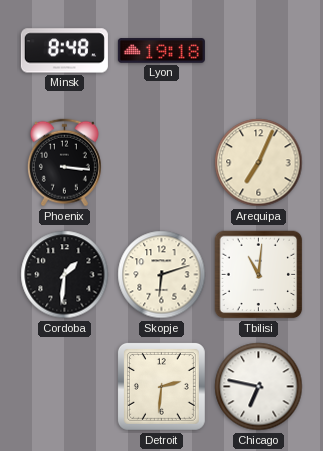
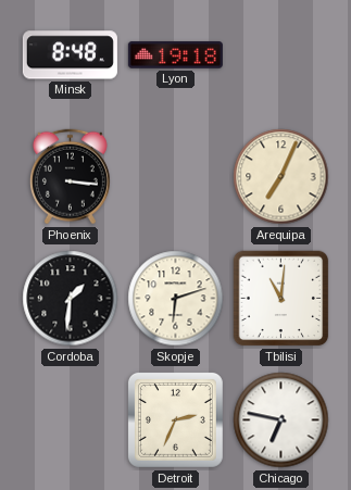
Detroit: 2:31 -> 2:34 (175, 419)
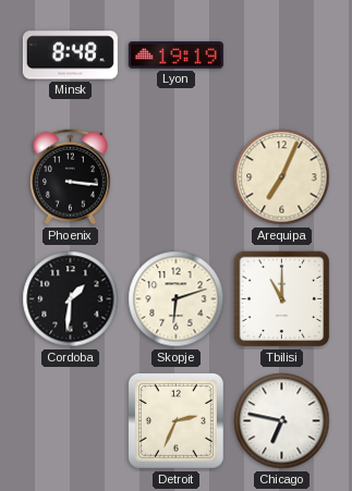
Lyon: 19:18 -> 19:19 (175, 56)
Tbilisi: 11:01 -> 11:00 (282, 299)
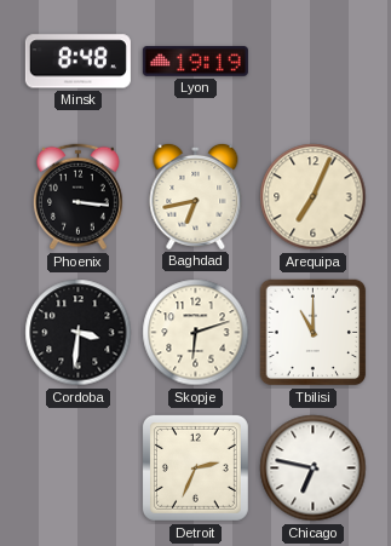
Baghdad: none -> 6:43 (196, 196)
Cordoba: 1:31 -> 3:31 (79, 333)
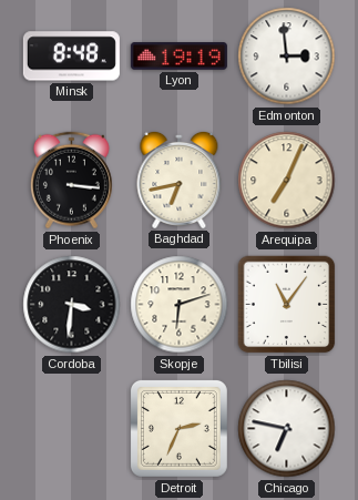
Edmonton: none -> 2:59 (287, 57)
Tbilisi: 11:00 -> 11:06 (287, 305)
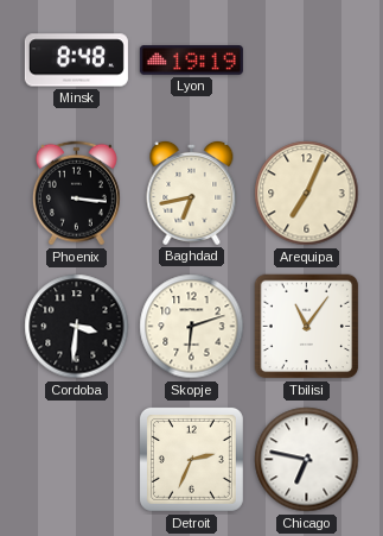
Edmonton: 2:59 -> none (287, 57)
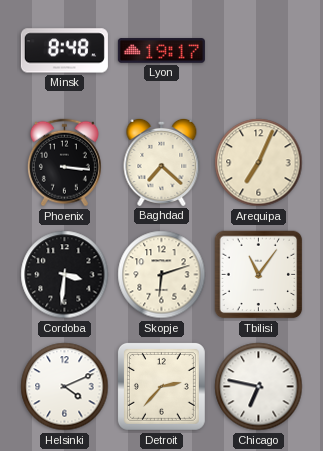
Lyon: 19:19 -> 19:17 (161, 51)
Baghdad: 6:43 -> 7:22 (162, 162)
Helsinki: none -> 4:11 (65, 387)
Detroit: 2:34 -> 2:37 (161, 386)
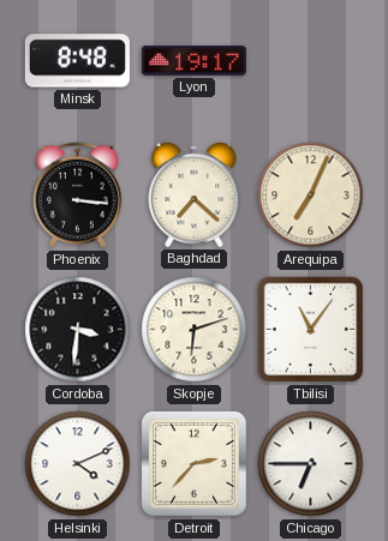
Chicago: 6:47 -> 6:45 (311, 464)
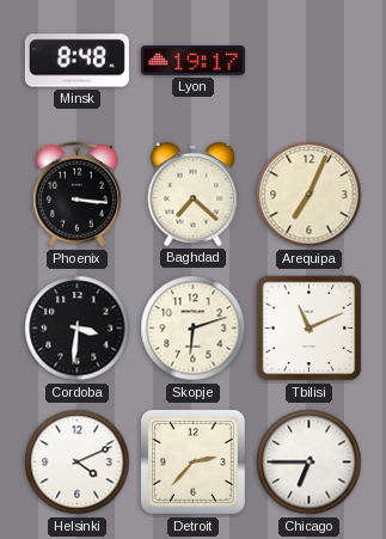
Tbilisi: 11:06 -> 11:11 (310, 329)
